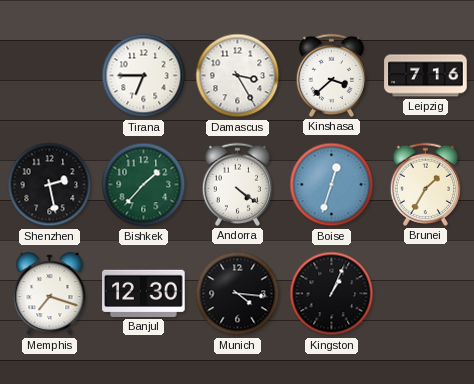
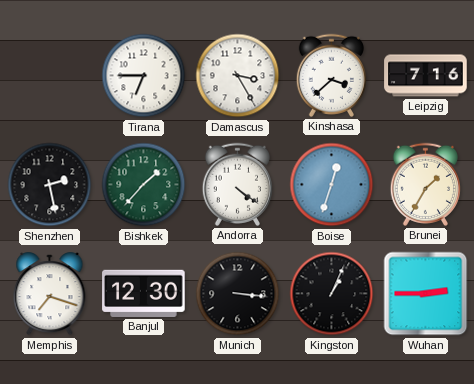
Munich: 4:16 -> 3:16 (238, 294)
Wuhan: none -> 2:45 (426, 294)
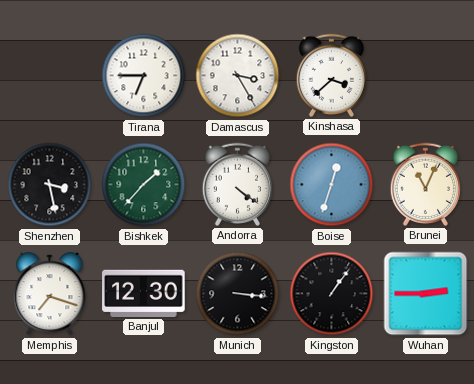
Leipzig: 7:16 -> none (426, 76)
Shenzhen: 2:28 -> 3:28 (50, 185)
Brunei: 1:35 -> 11:04 (425, 184)
Kingston: 1:04 -> 1:06 (332, 294)
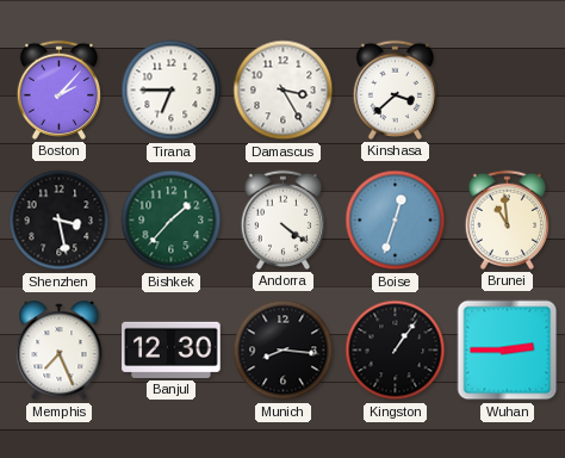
Boston: none -> 2:07 (58, 89)
Brunei: 11:04 -> 10:59 (507, 219)
Memphis: 7:18 -> 7:26 (60, 351)
Munich: 3:16 -> 8:16 (284, 351)
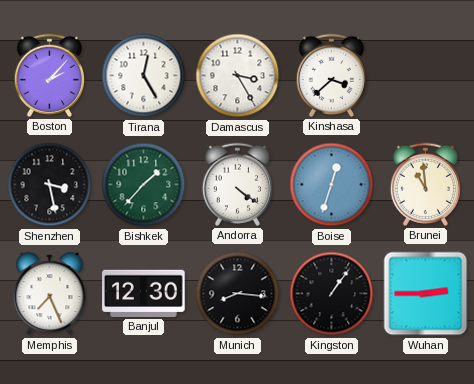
Tirana: 6:45 -> 12:25 (144, 76)
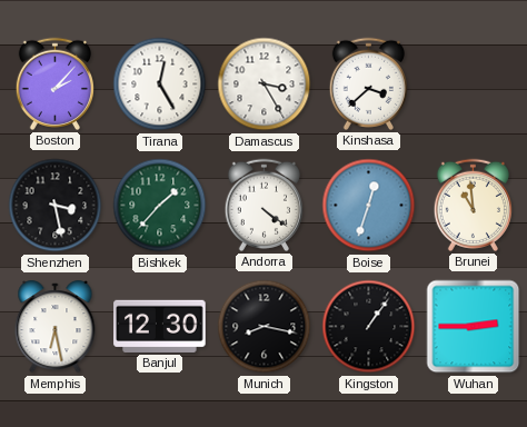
Memphis: 7:26 -> 6:28 (56, 327)
Munich: 8:16 -> 8:17 (265, 327)
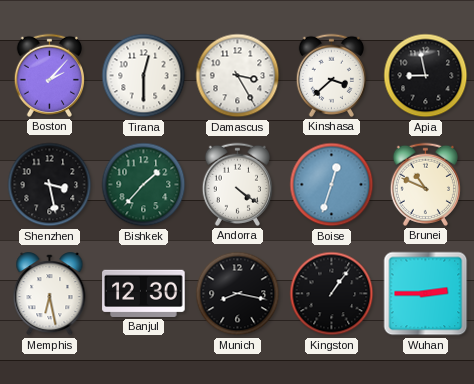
Tirana: 12:25 -> 12:30 (144, 76)
Apia: none -> 8:58 (426, 76)
Brunei: 10:59 -> 10:49 (425, 184)
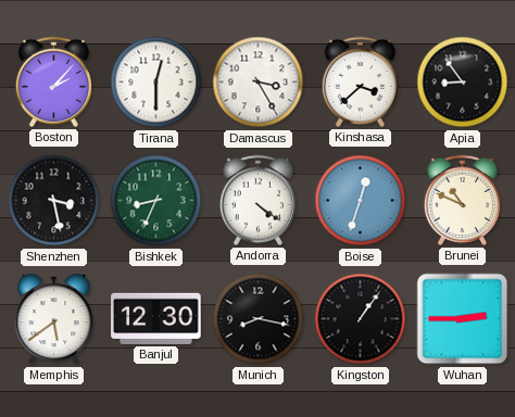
Apia: 8:58 -> 8:54 (463, 83)
Bishkek: 1:37 -> 8:34 (156, 201)
Memphis: 6:28 -> 5:39 (54, 319)
